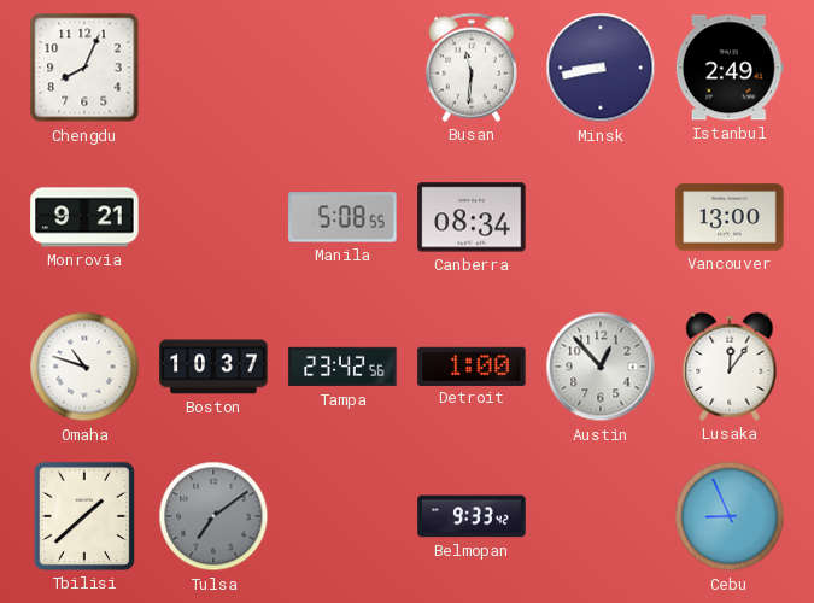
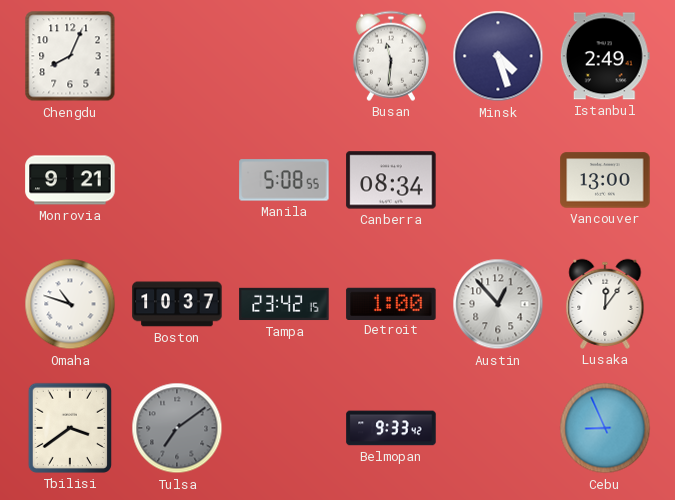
Minsk: 8:43 -> 4:27 (498, 56)
Tampa: 23:42:56 -> 23:42:15 (284, 304)
Tbilisi: 1:38 -> 3:39 (70, 428)
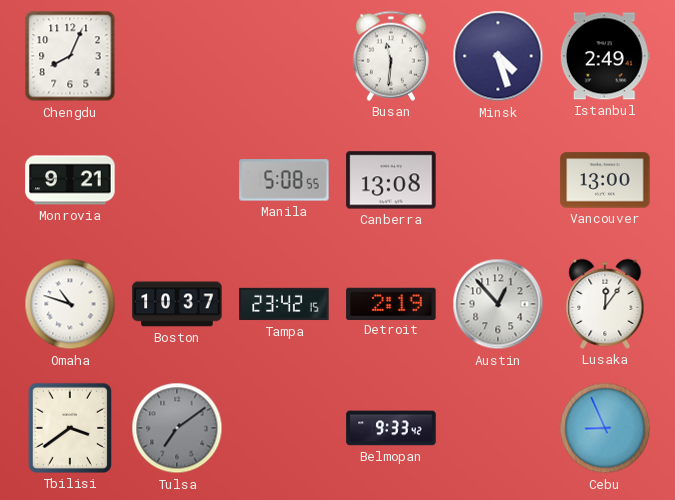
Canberra: 08:34 -> 13:08 (391, 180)
Detroit: 1:00 -> 2:19 (391, 303)
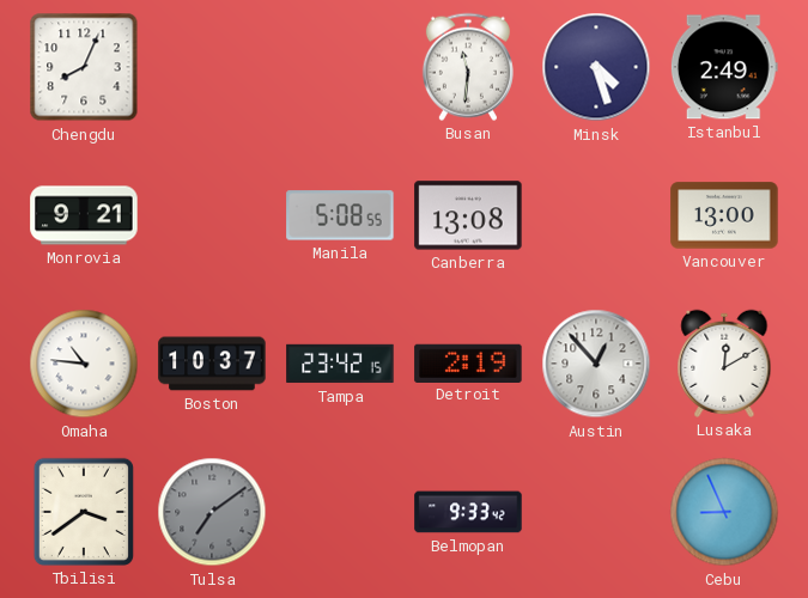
Omaha: 10:48 -> 10:46 (84, 364)
Lusaka: 12:06 -> 12:10 (724, 364)
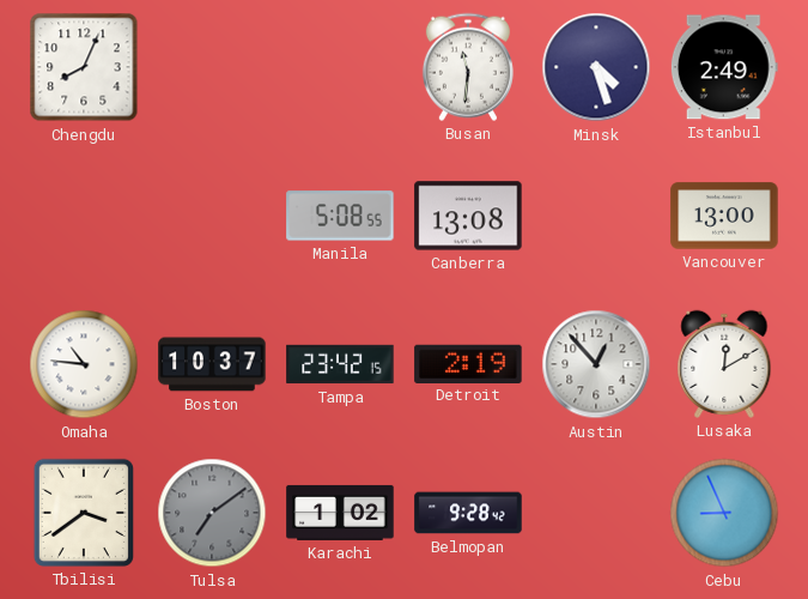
Monrovia: 9:21 -> none (84, 215)
Karachi: none -> 1:02 (340, 513)
Belmopan: 9:33 -> 9:28 (468, 513)
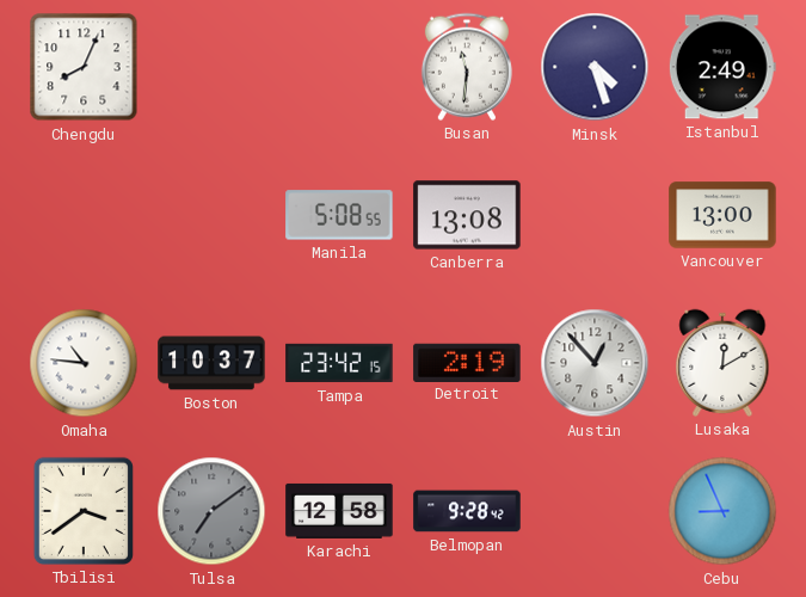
Karachi: 1:02 -> 12:58 (339, 511)
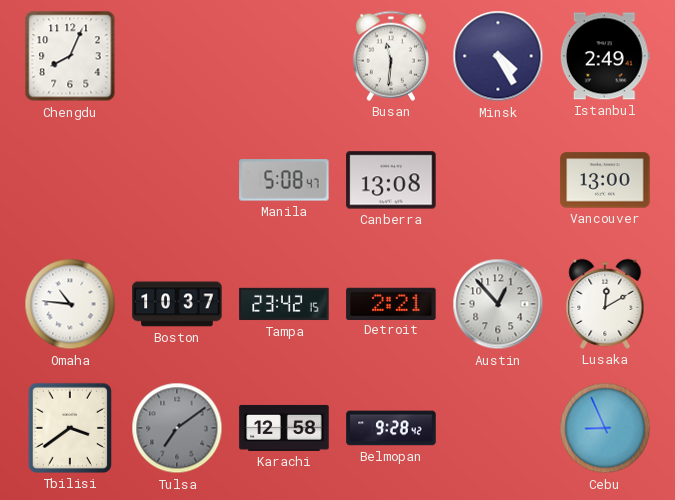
Minsk: 4:27 -> 4:25 (498, 56)
Manila: 5:08:55 -> 5:08:47 (284, 180)
Detroit: 2:19 -> 2:21 (391, 303)
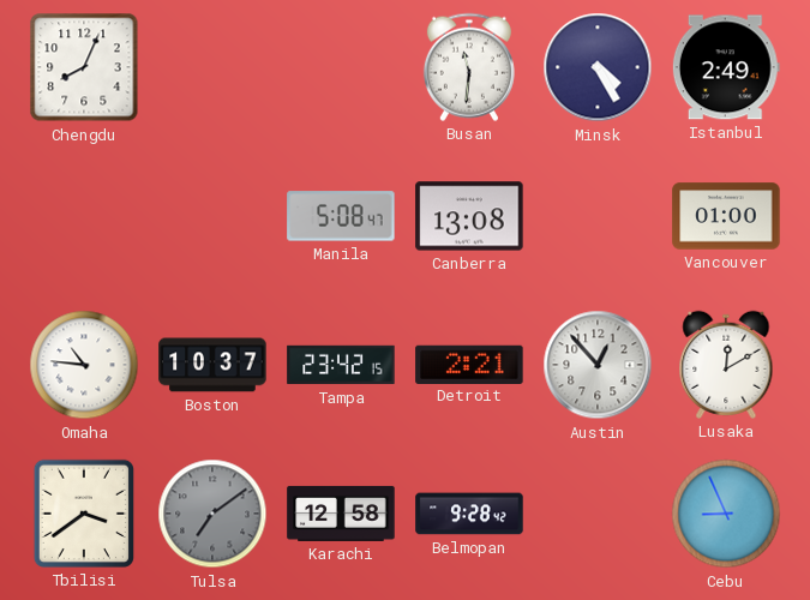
Vancouver: 13:00 -> 01:00 (726, 216)
